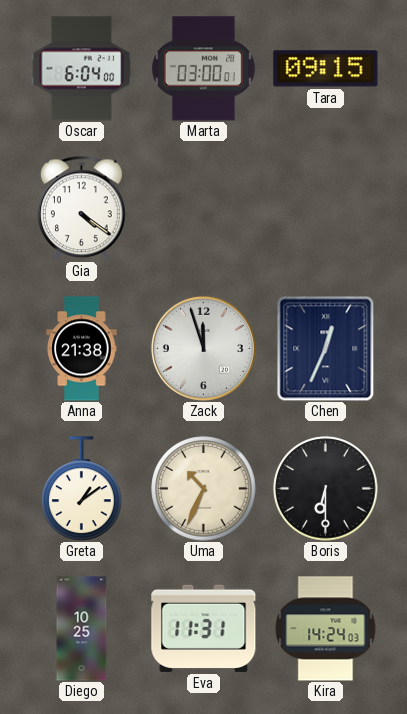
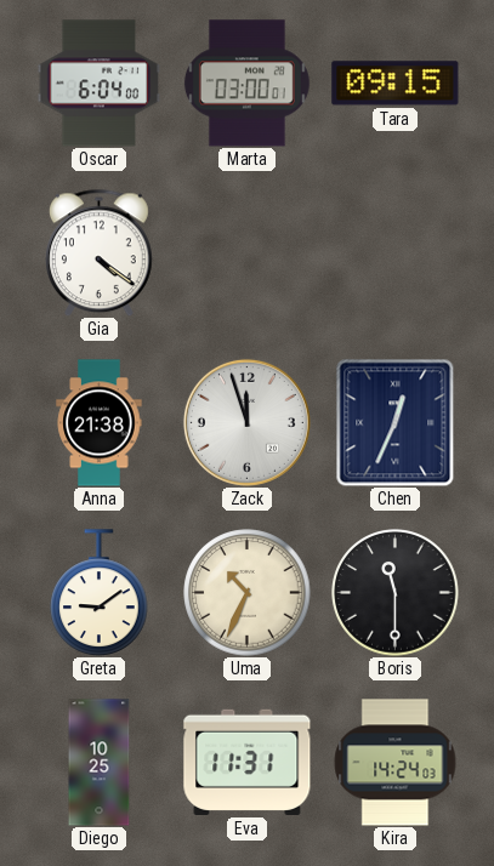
Greta: 1:09 -> 9:09 (100, 593)
Boris: 6:30 -> 11:30 (396, 593)
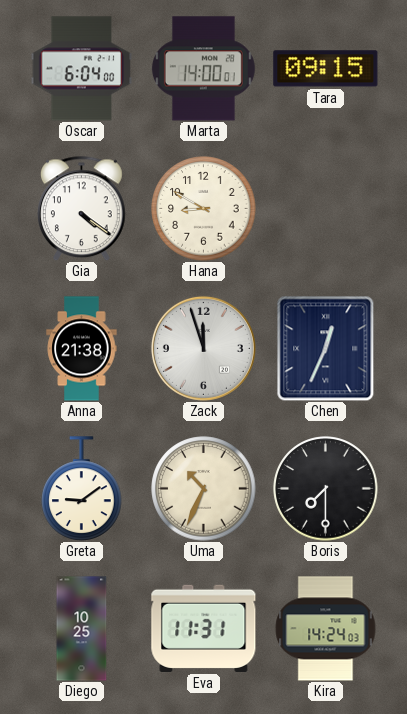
Marta: 03:00 -> 14:00 (203, 69)
Hana: none -> 8:50 (204, 209)
Boris: 11:30 -> 7:30 (326, 489)
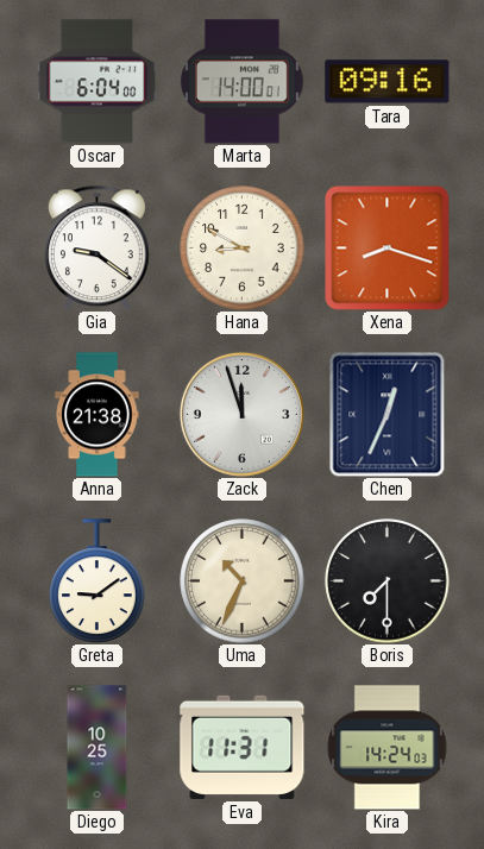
Tara: 09:15 -> 09:16 (388, 82)
Gia: 4:21 -> 9:21 (98, 247)
Xena: none -> 8:18 (386, 247)
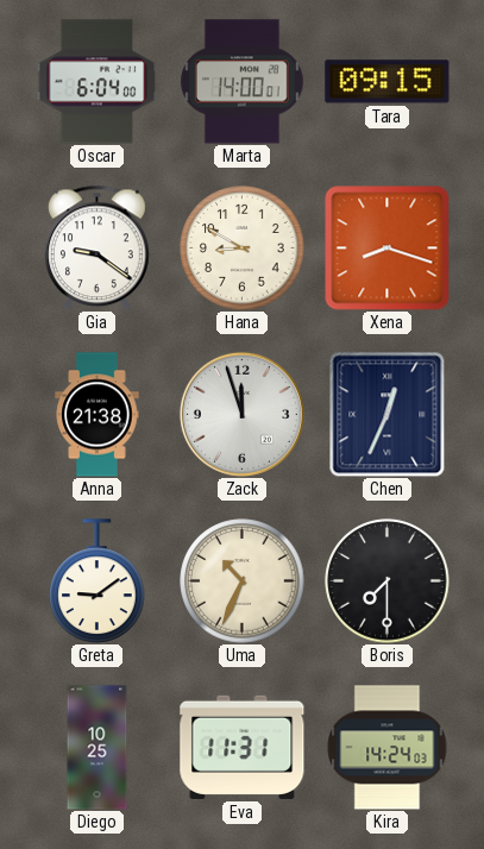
Tara: 09:16 -> 09:15 (388, 82)
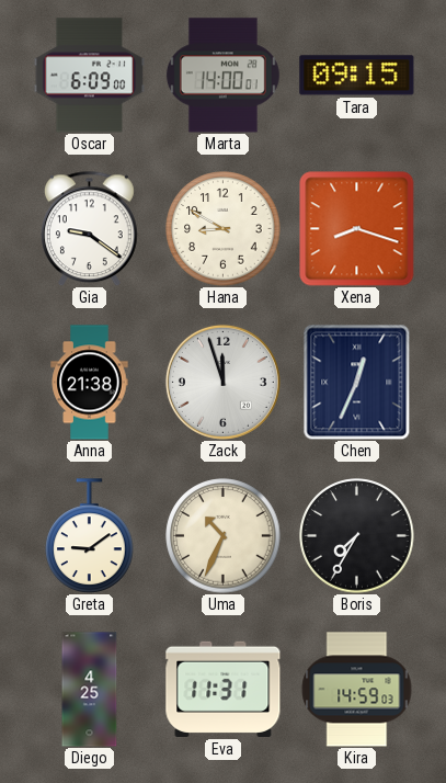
Oscar: 6:04 -> 6:09 (90, 76)
Boris: 7:30 -> 7:35 (357, 536)
Diego: 10:25 -> 4:25 (90, 690)
Kira: 14:24 -> 14:59 (357, 690)
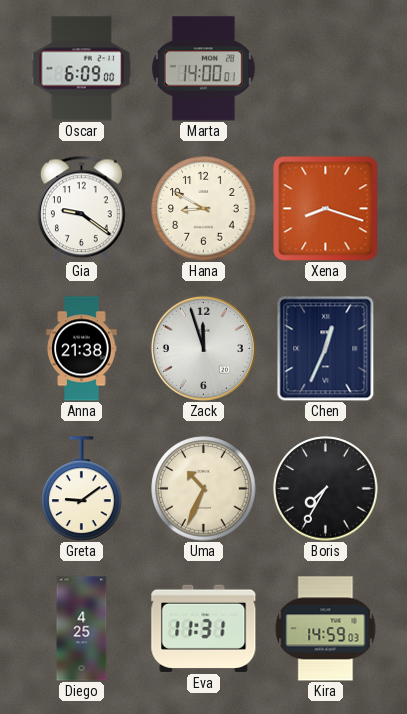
Tara: 09:15 -> none (357, 76)
